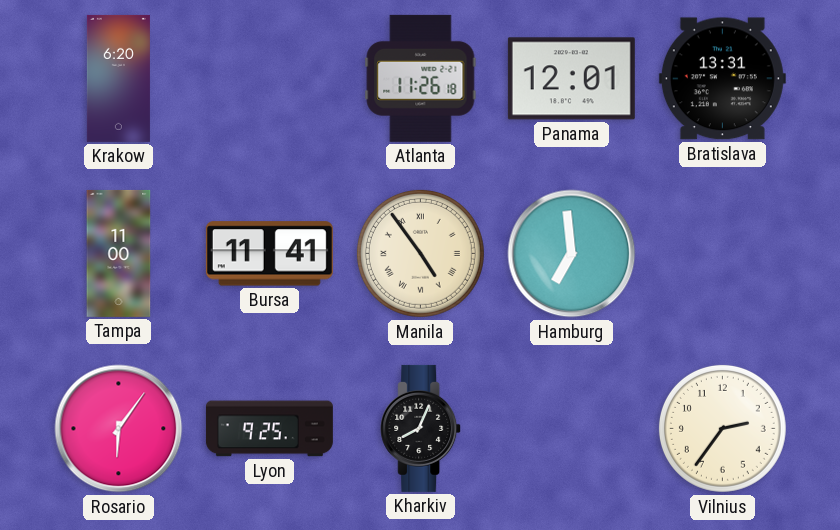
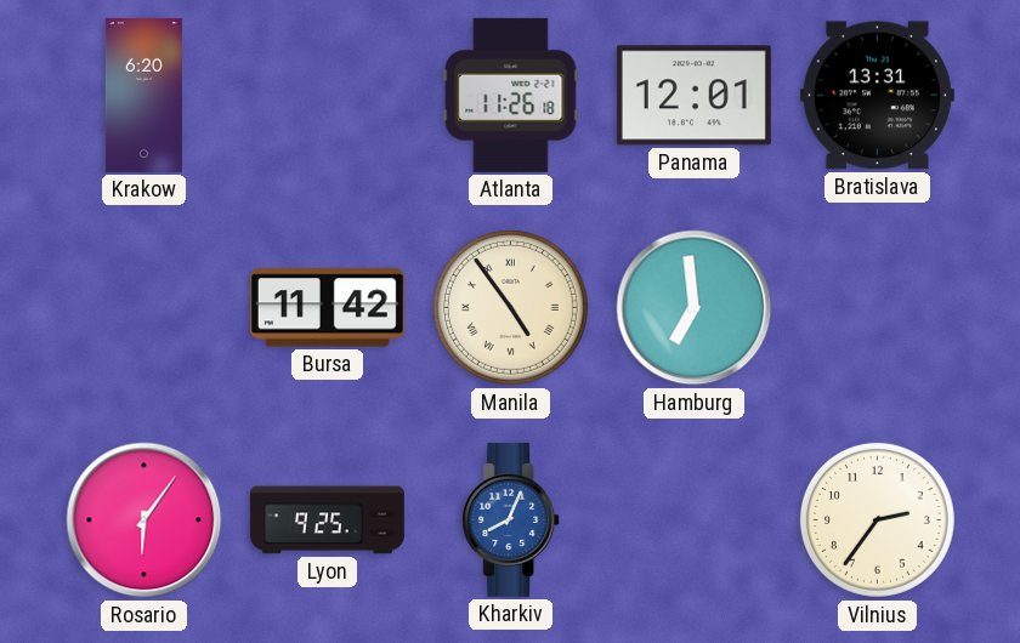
Tampa: 11:00 -> none (119, 253)
Bursa: 11:41 -> 11:42 (327, 308)
Kharkiv dial: black -> blue (511, 519)
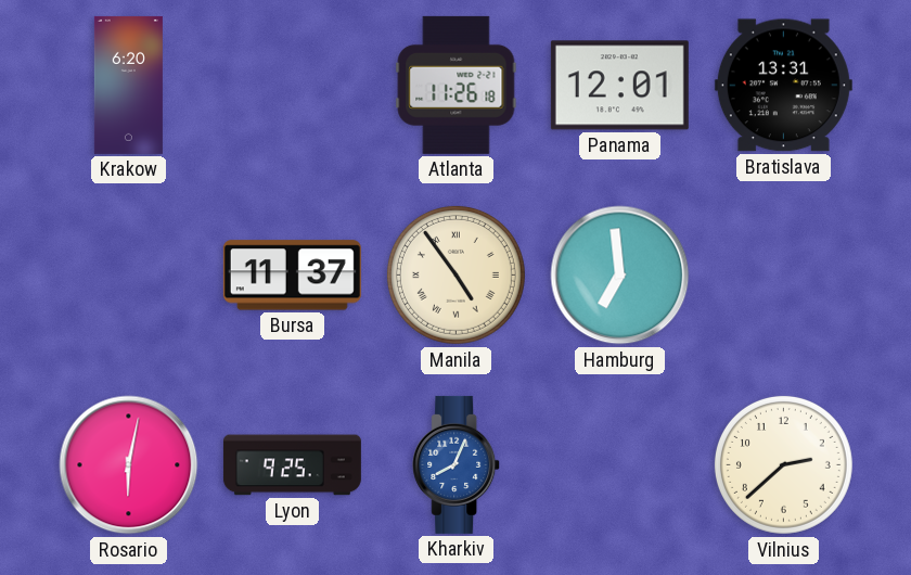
Bursa: 11:42 -> 11:37 (292, 276)
Rosario: 6:06 -> 6:02 (129, 465)
Vilnius: 2:36 -> 2:38 (783, 464)
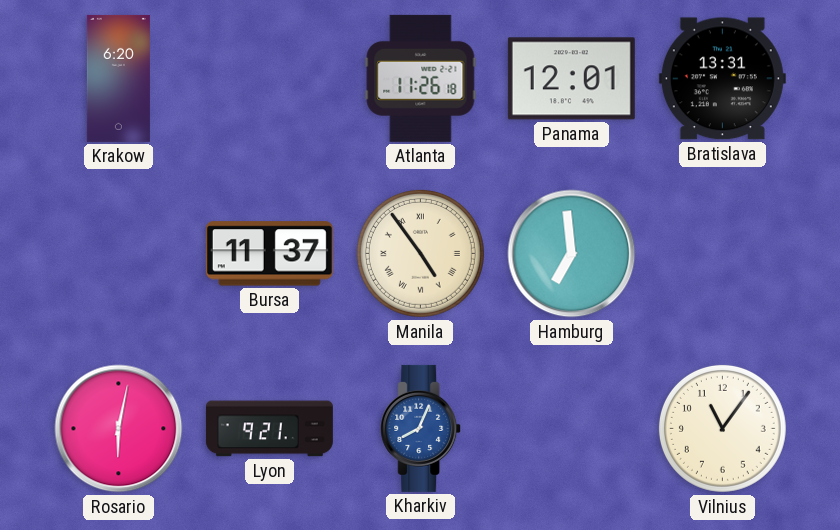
Lyon: 9:25 -> 9:21 (269, 429)
Vilnius: 2:38 -> 11:06 (722, 428)
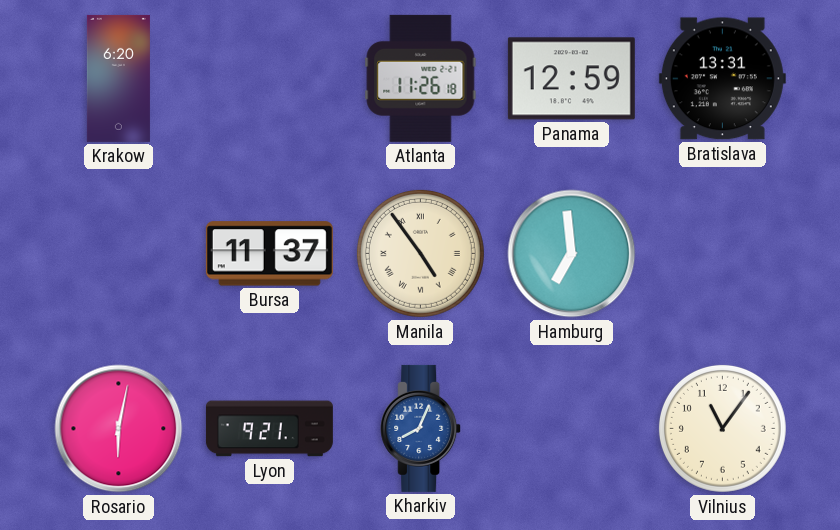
Panama: 12:01 -> 12:59 (571, 79)
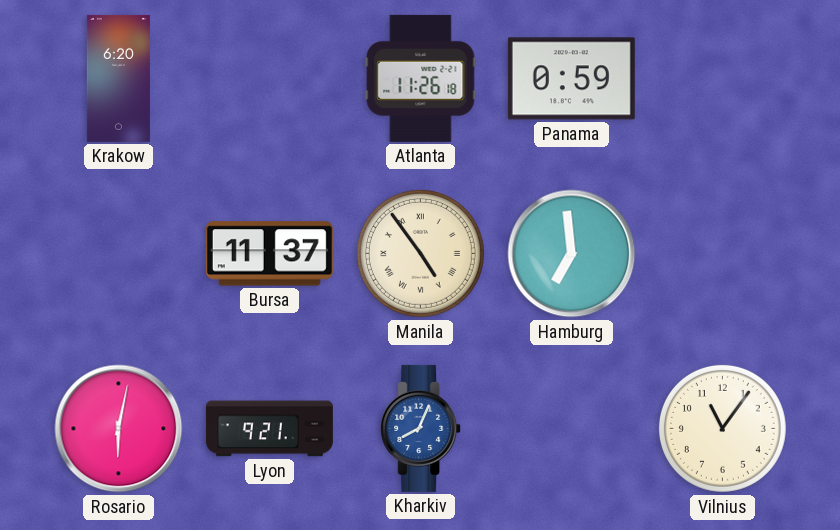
Panama: 12:59 -> 0:59 (571, 79)
Bratislava: 13:31 -> none (722, 79)
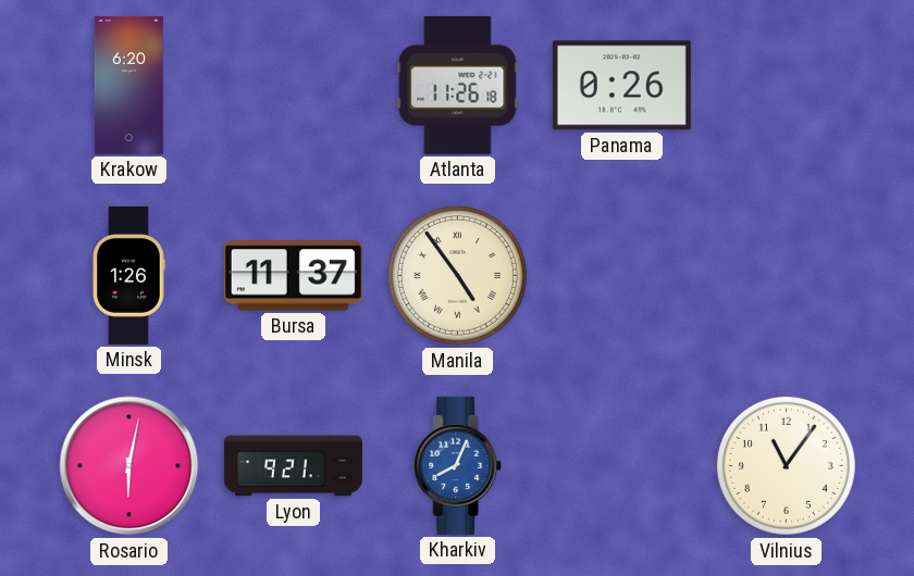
Panama: 0:59 -> 0:26 (621, 86)
Minsk: none -> 1:26 (128, 275)
Hamburg: 6:59 -> none (572, 254)
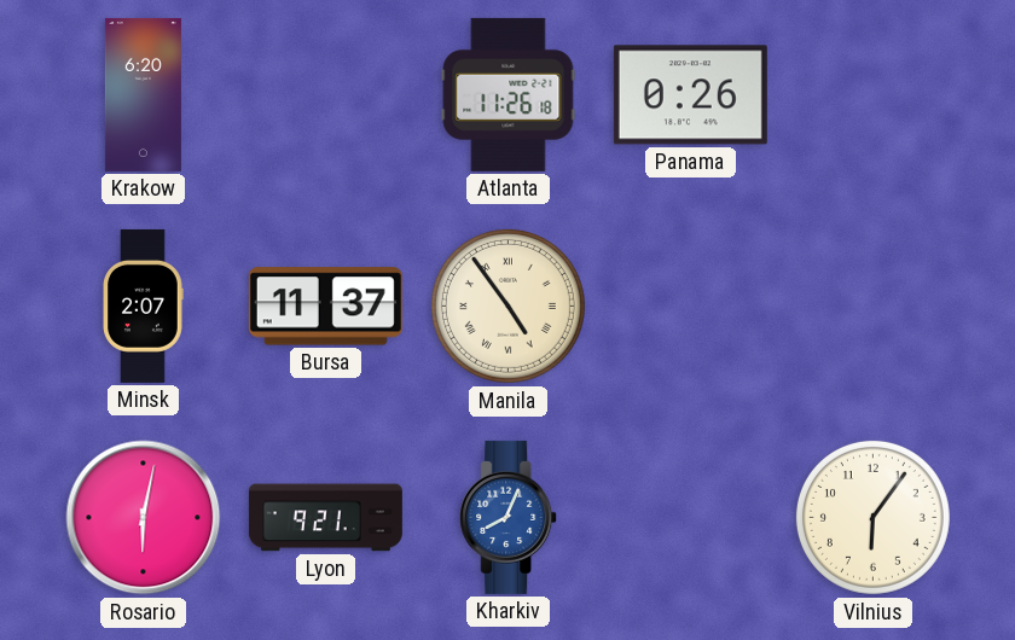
Minsk: 1:26 -> 2:07 (143, 306)
Vilnius: 11:06 -> 6:06 (872, 517)
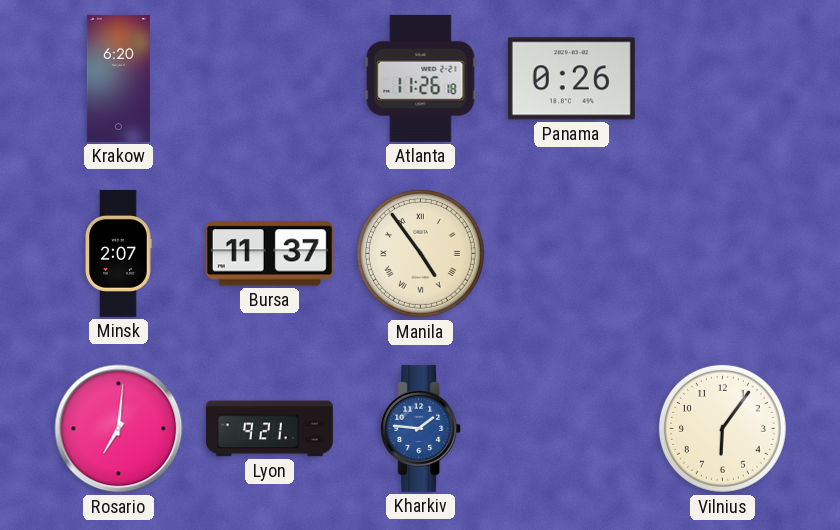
Rosario: 6:02 -> 7:01 (119, 429)
Kharkiv: 8:04 -> 1:46 (421, 428)
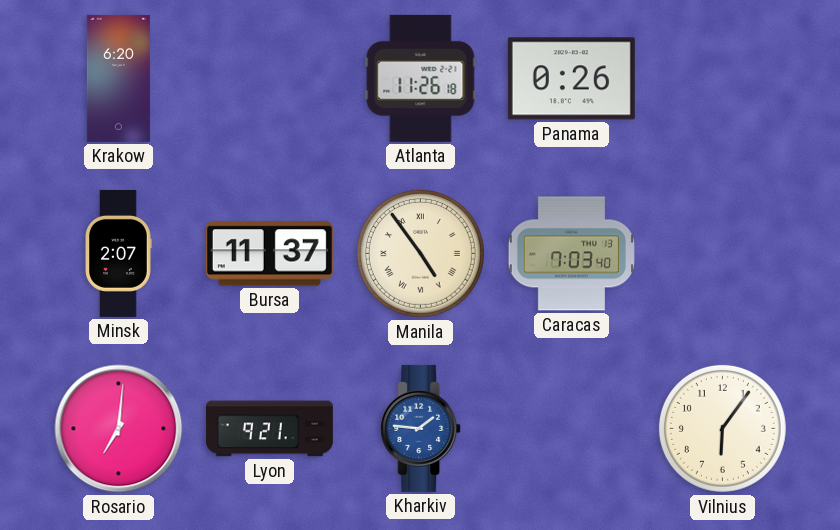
Caracas: none -> 7:03 (571, 254)
